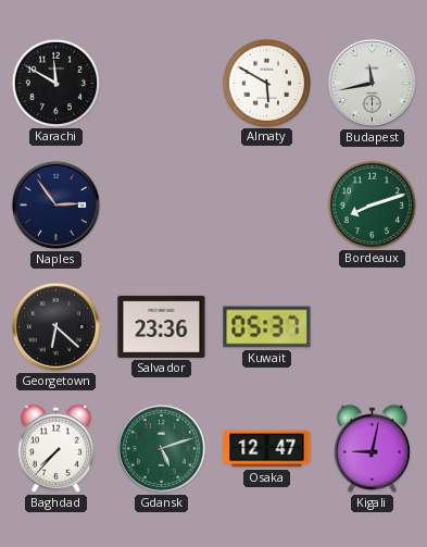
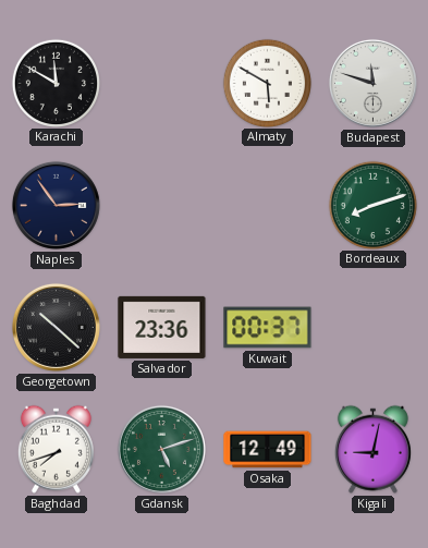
Budapest: 11:43 -> 11:48 (372, 83)
Georgetown: 6:22 -> 10:22 (56, 327)
Kuwait: 05:37 -> 00:37 (268, 328)
Baghdad: 7:37 -> 7:42 (56, 449)
Osaka: 12:47 -> 12:49 (268, 450)
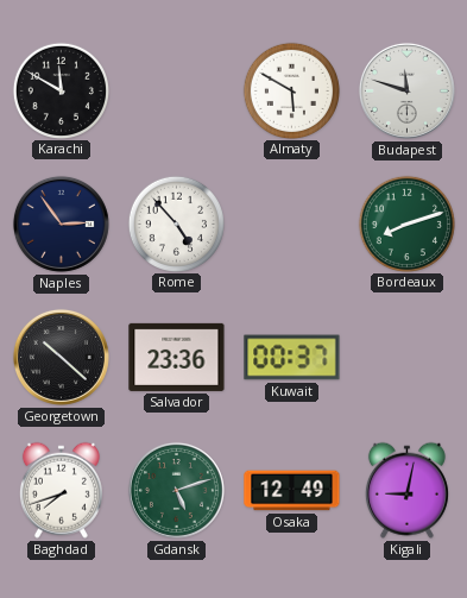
Rome: none -> 4:53 (176, 224)
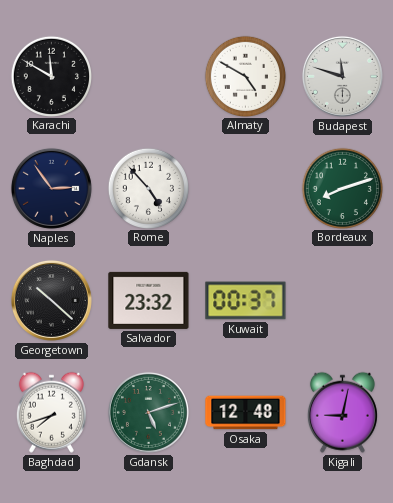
Almaty: 5:50 -> 4:50 (245, 76)
Salvador: 23:36 -> 23:32 (149, 300)
Osaka: 12:49 -> 12:48 (246, 413)
